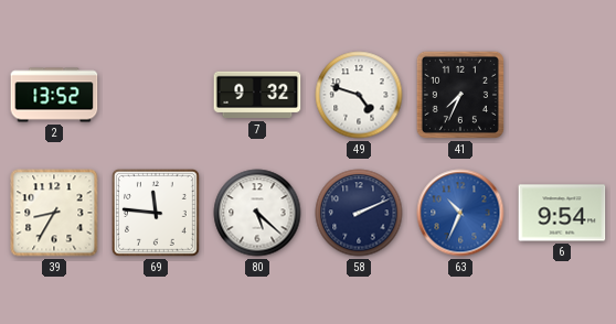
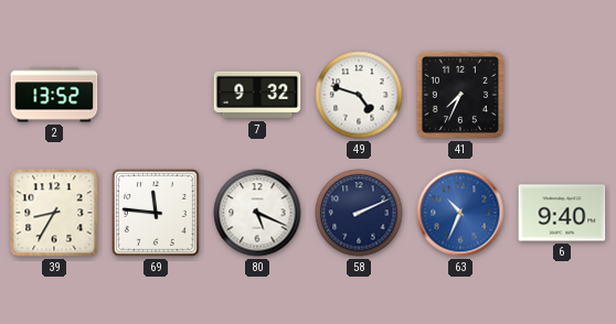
80: 5:22 -> 5:19 (257, 213)
6: 9:54 -> 9:40 (562, 213)
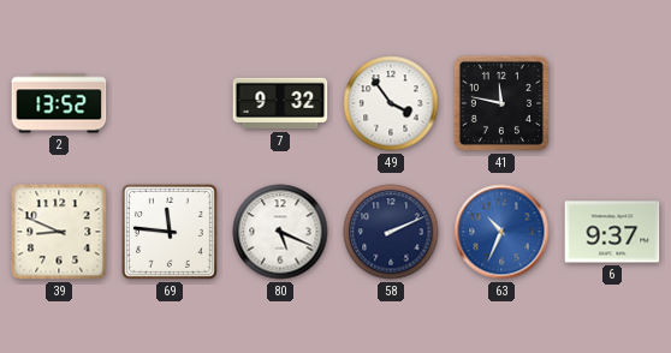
49: 4:48 -> 3:54 (391, 103)
41: 7:34 -> 11:47 (501, 103)
39: 8:35 -> 8:49 (59, 232)
6: 9:40 -> 9:37 (612, 232)
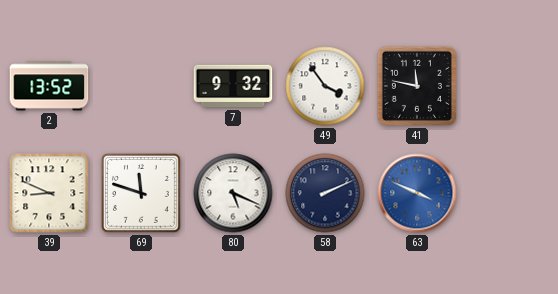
69: 11:46 -> 11:48 (141, 193)
63: 10:34 -> 3:49 (417, 193)
6: 9:37 -> none (612, 232)
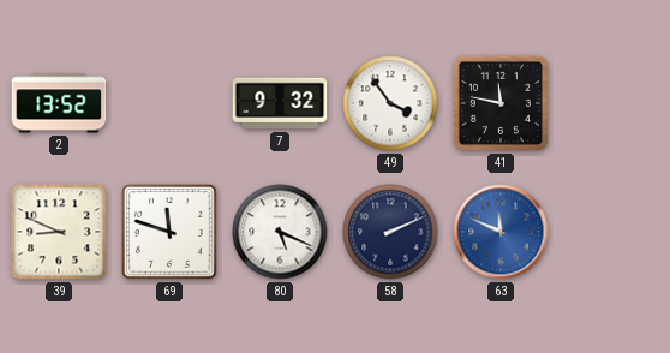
63: 3:49 -> 11:49 (501, 232)
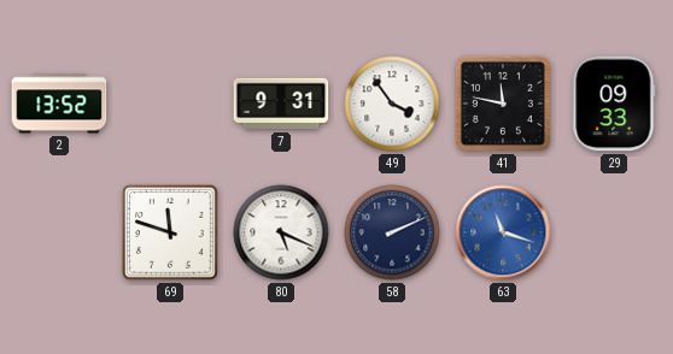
7: 9:32 -> 9:31 (281, 104)
29: none -> 09:33 (614, 104)
39: 8:49 -> none (59, 232)
63: 11:49 -> 11:18 (503, 232)
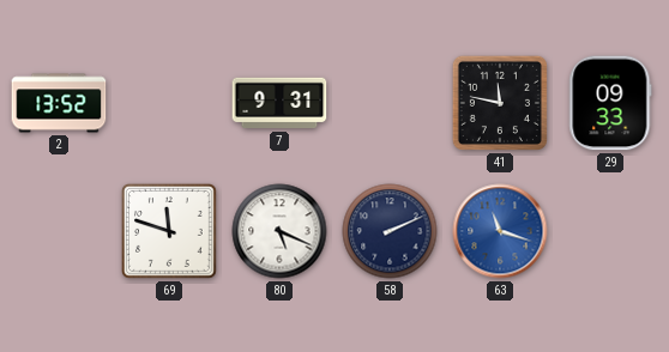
49: 3:54 -> none (392, 104)
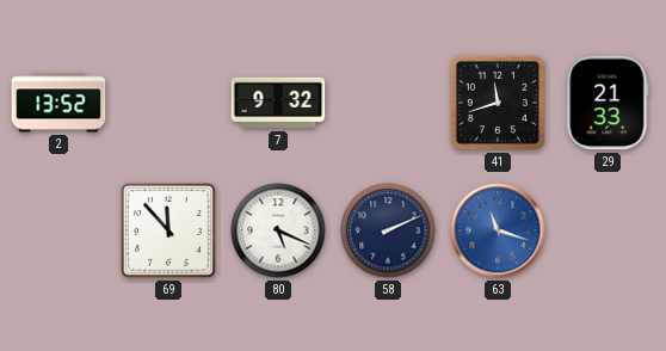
7: 9:31 -> 9:32 (278, 103)
41: 11:47 -> 11:42 (498, 103)
29: 09:33 -> 21:33 (608, 103)
69: 11:48 -> 11:53 (168, 230)
